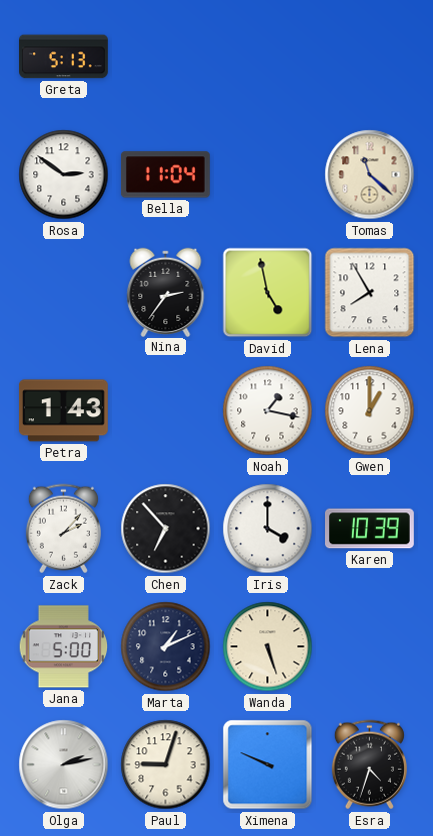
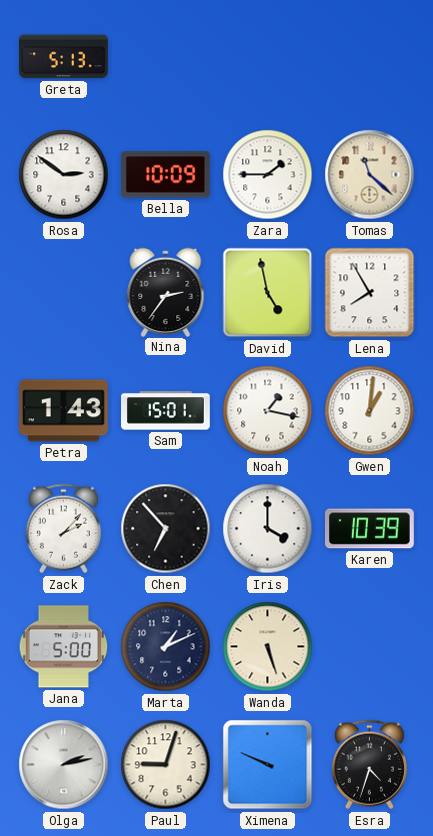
Bella: 11:04 -> 10:09 (165, 175)
Zara: none -> 1:45 (268, 175)
Sam: none -> 15:01 (166, 411)
Gwen: 1:00 -> 1:01 (370, 411)
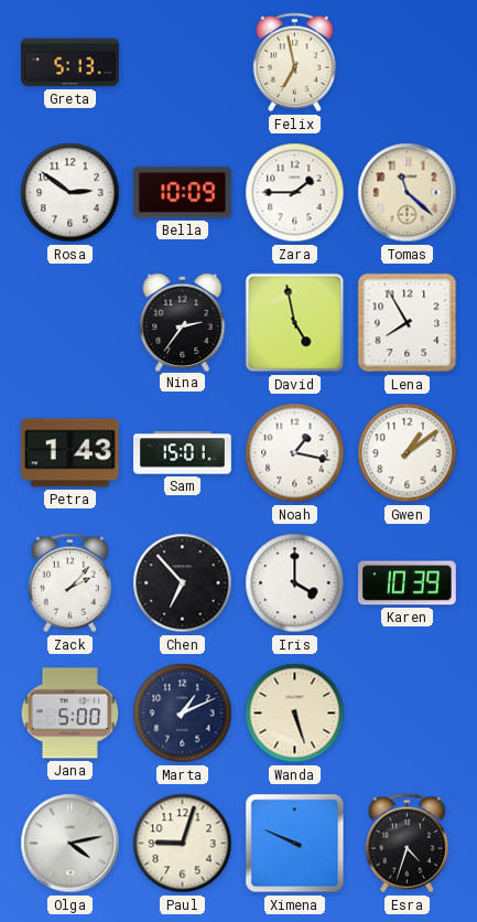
Felix: none -> 6:58 (294, 63)
Gwen: 1:01 -> 1:09 (408, 453)
Olga: 2:13 -> 4:13 (71, 844)
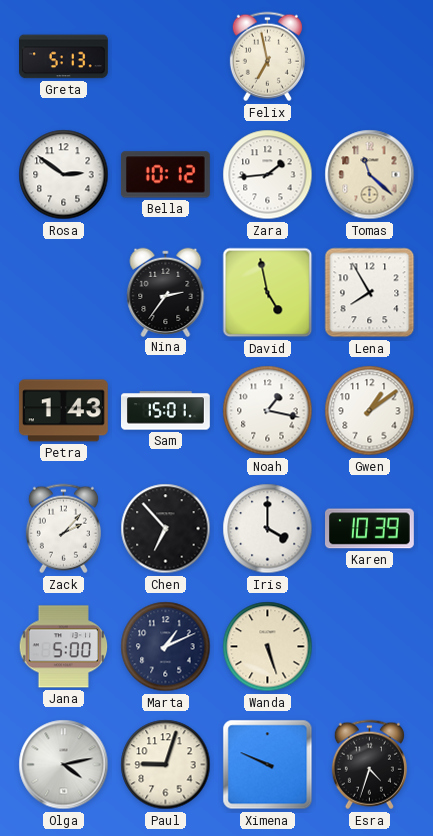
Bella: 10:09 -> 10:12 (165, 175)
Zara: 1:45 -> 1:44 (268, 175)
